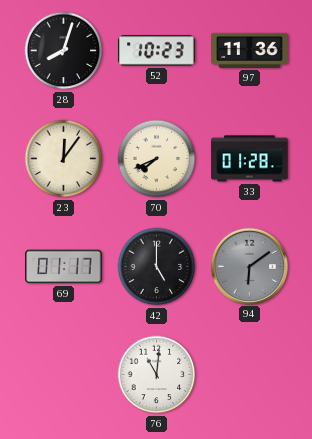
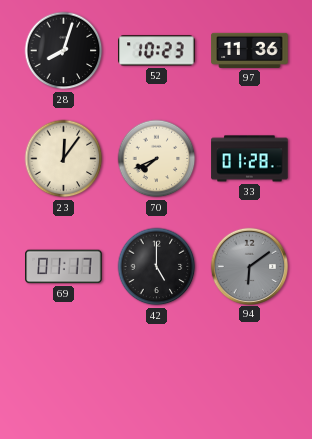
76: 11:01 -> none (157, 375)
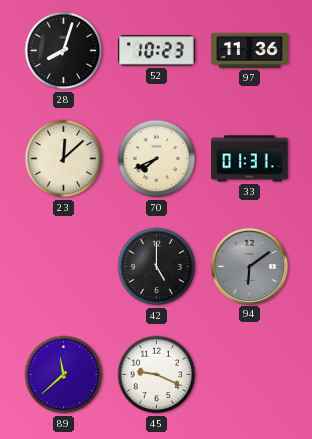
23: 12:06 -> 12:08 (64, 159)
33: 01:28 -> 01:31 (250, 159)
69: 01:17 -> none (64, 267)
89: none -> 11:38 (64, 375)
45: none -> 9:19 (157, 375)
